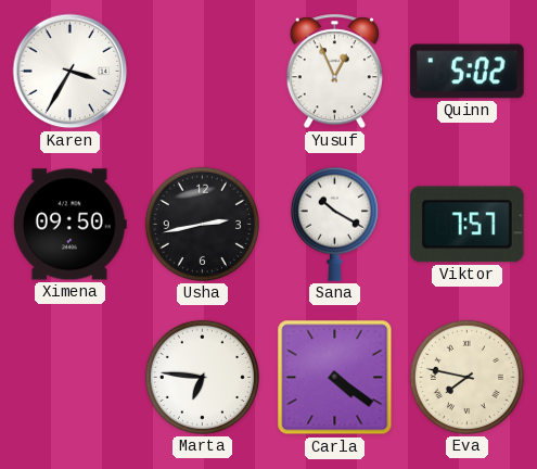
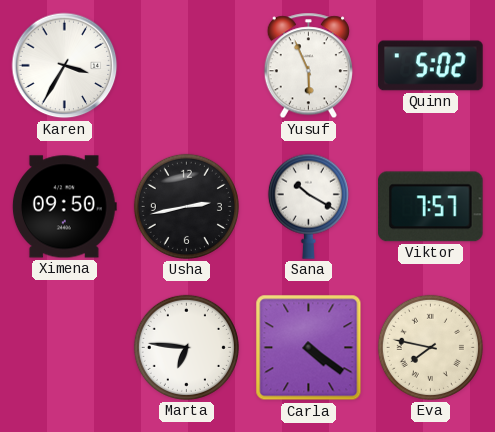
Yusuf: 12:56 -> 5:56 (308, 66)
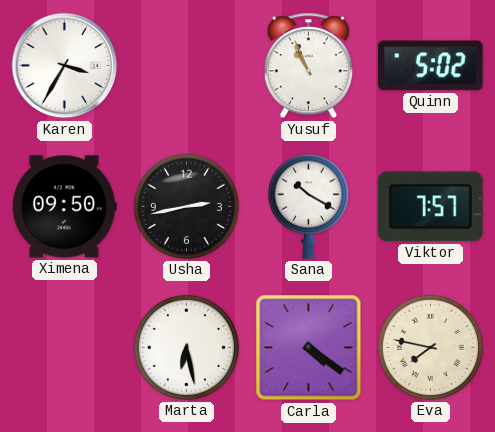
Yusuf: 5:56 -> 10:56 (308, 66)
Marta: 6:46 -> 6:28 (186, 347)
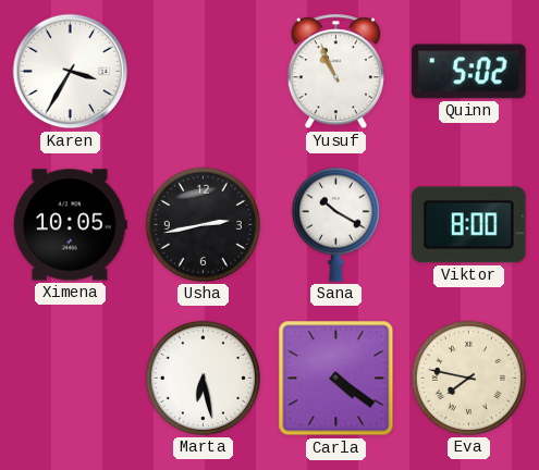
Ximena: 09:50 -> 10:05 (70, 225)
Viktor: 7:57 -> 8:00 (469, 225)
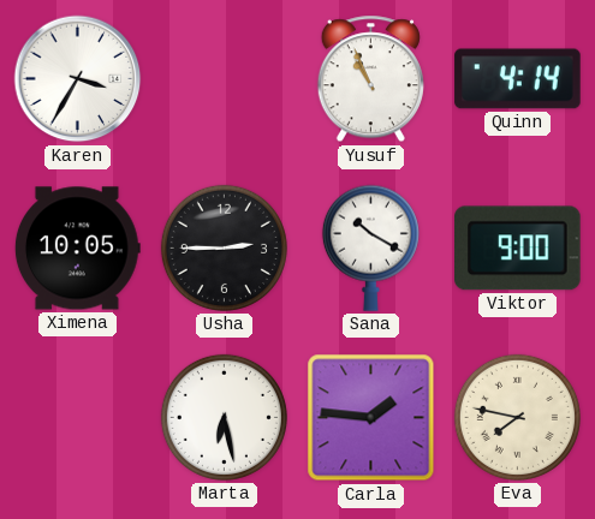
Quinn: 5:02 -> 4:14 (518, 79)
Usha: 2:43 -> 2:45 (224, 247)
Viktor: 8:00 -> 9:00 (518, 249)
Carla: 4:21 -> 1:46 (371, 418)
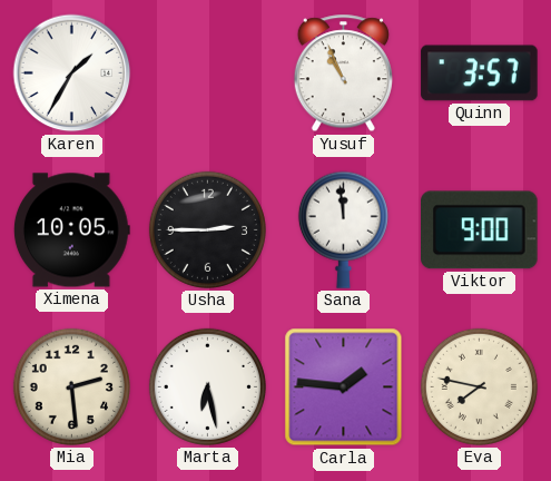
Karen: 3:35 -> 1:35 (72, 73)
Quinn: 4:14 -> 3:57 (480, 73)
Sana: 10:20 -> 11:59 (343, 229)
Mia: none -> 2:29 (71, 386)
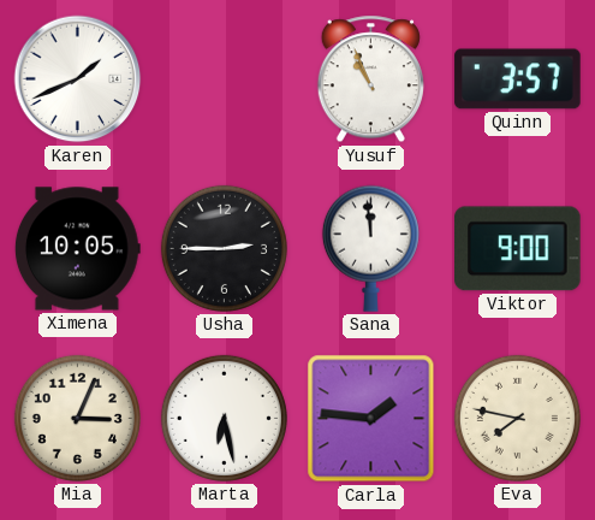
Karen: 1:35 -> 1:41 (78, 79)
Mia: 2:29 -> 3:04 (77, 418)
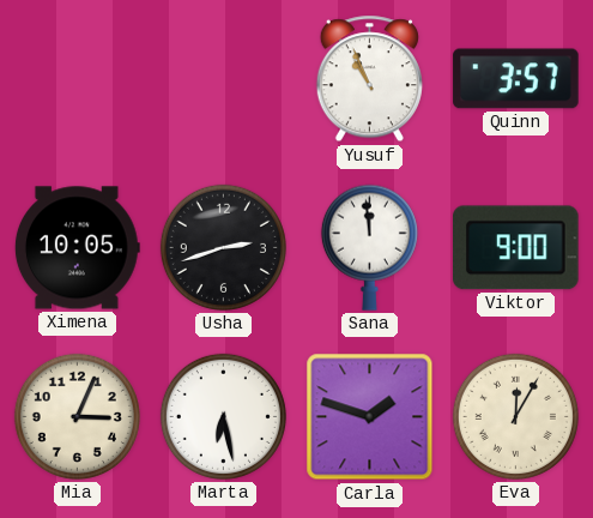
Karen: 1:41 -> none (78, 79)
Usha: 2:45 -> 2:42 (223, 247)
Carla: 1:46 -> 1:48 (370, 417)
Eva: 7:47 -> 12:05 (515, 416)
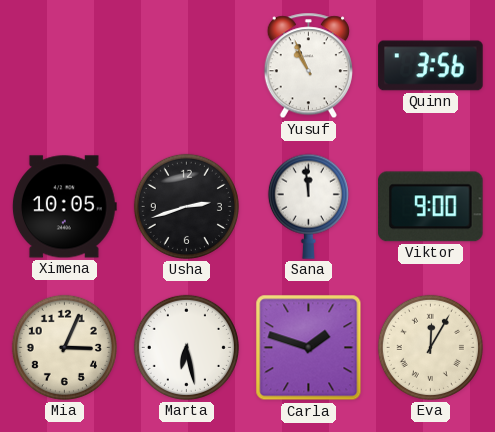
Quinn: 3:57 -> 3:56 (431, 66)
